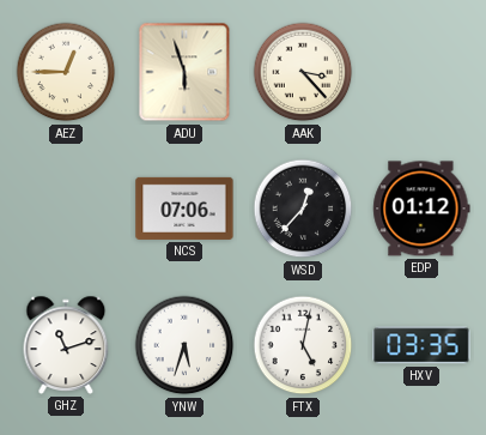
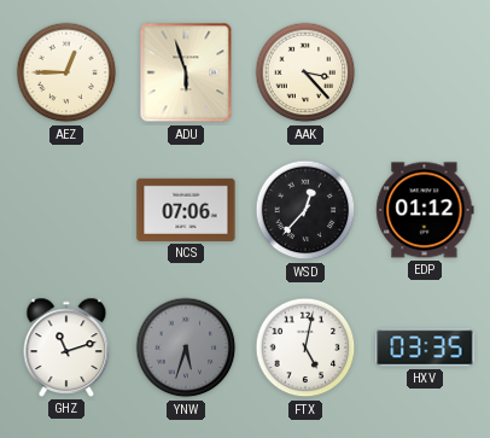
YNW dial: white -> grey (186, 348)
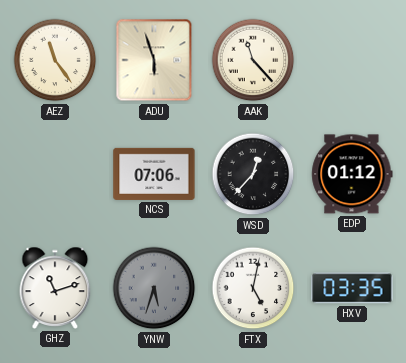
AEZ: 12:45 -> 11:24 (55, 60)
AAK: 3:23 -> 11:23 (253, 60)
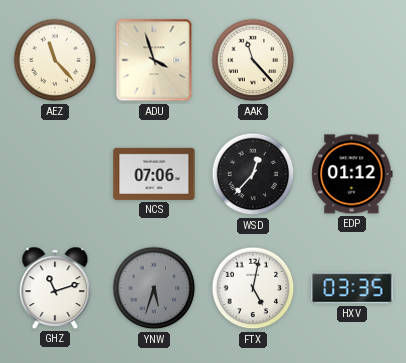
AEZ: 11:24 -> 11:23 (55, 60)
ADU: 5:57 -> 3:57 (154, 60)
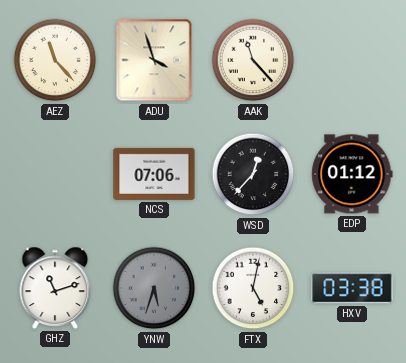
HXV: 03:35 -> 03:38 (352, 288)
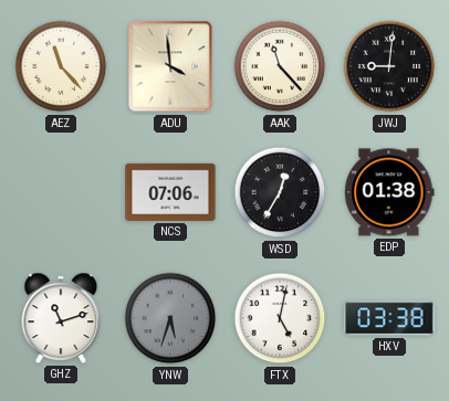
ADU: 3:57 -> 3:59 (170, 66)
JWJ: none -> 9:01 (389, 66)
WSD: 12:37 -> 12:35 (280, 192)
EDP: 01:12 -> 01:38 (389, 192)
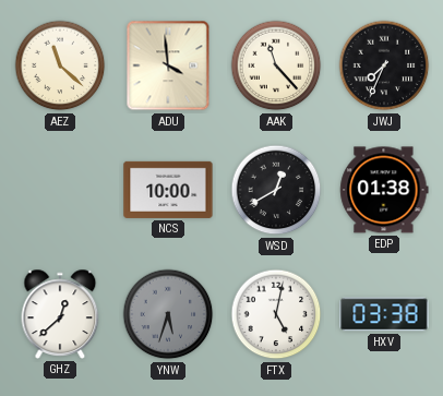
AEZ: 11:23 -> 11:22 (60, 65)
JWJ: 9:01 -> 7:34 (384, 65)
NCS: 07:06 -> 10:00 (168, 190)
WSD: 12:35 -> 12:40 (276, 190)
GHZ: 11:12 -> 12:38 (60, 314)
